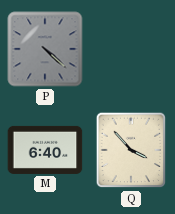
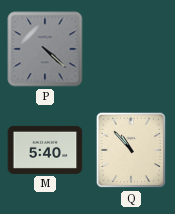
M: 6:40 -> 5:40 (45, 150)
Q: 3:53 -> 10:53 (131, 150)
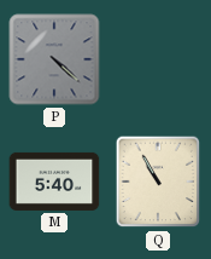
Q: 10:53 -> 10:55 (158, 182)
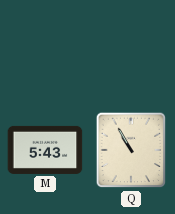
P: 4:22 -> none (54, 59)
M: 5:40 -> 5:43 (45, 150)
